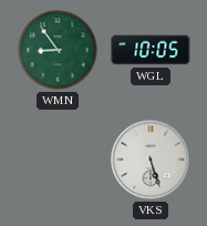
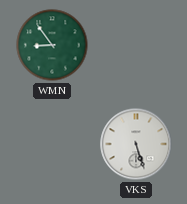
WGL: 10:05 -> none (151, 50)
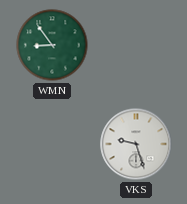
VKS: 5:27 -> 9:27 (136, 144)
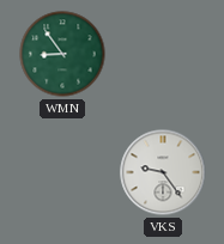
VKS: 9:27 -> 9:24 (163, 172)
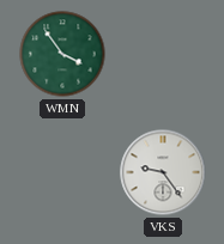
WMN: 8:54 -> 3:54 (62, 54)
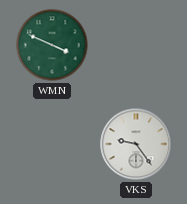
WMN: 3:54 -> 3:49 (52, 45)
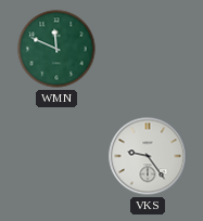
WMN: 3:49 -> 11:49 (56, 49)
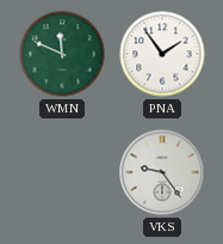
PNA: none -> 1:54 (162, 54)
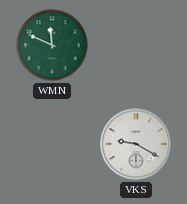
PNA: 1:54 -> none (162, 54)
VKS: 9:24 -> 9:20 (136, 144)
